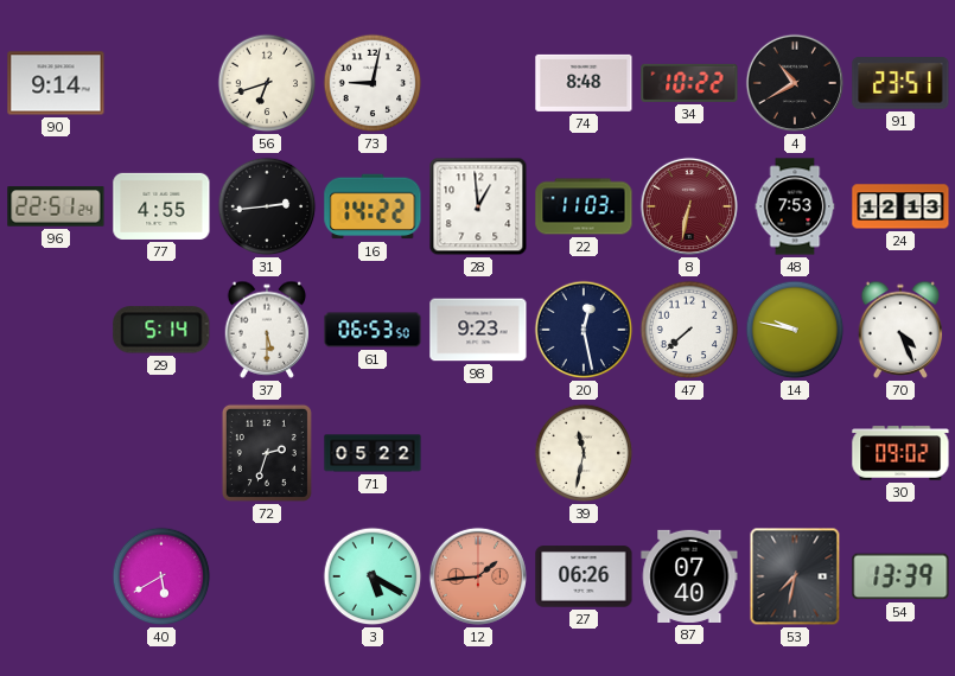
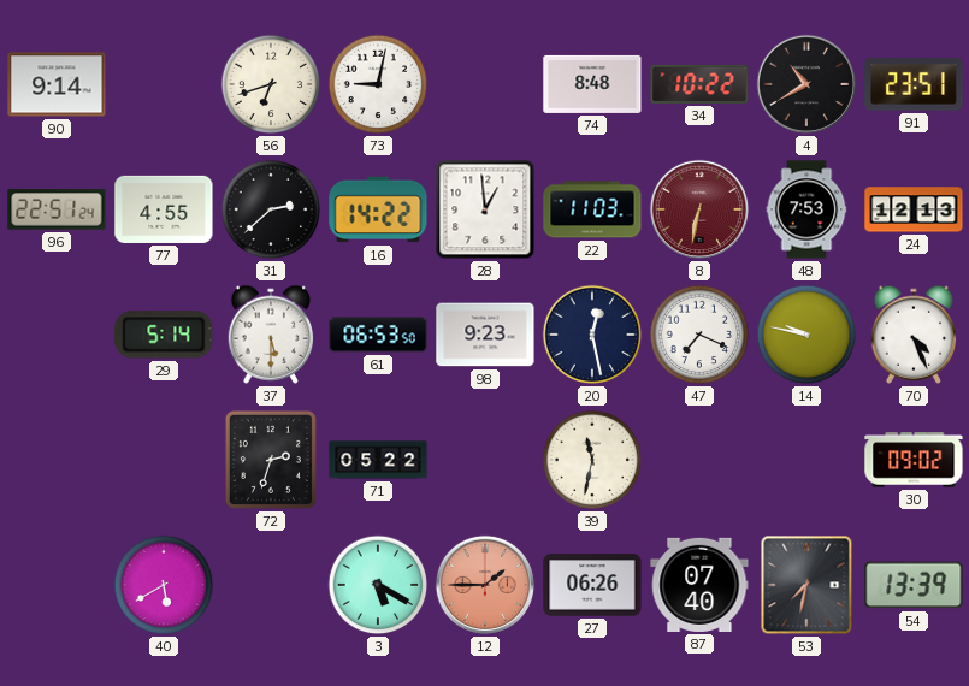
31: 2:44 -> 2:38 (271, 209)
47: 7:38 -> 7:19 (699, 335)
12: 1:44 -> 1:45 (485, 585)
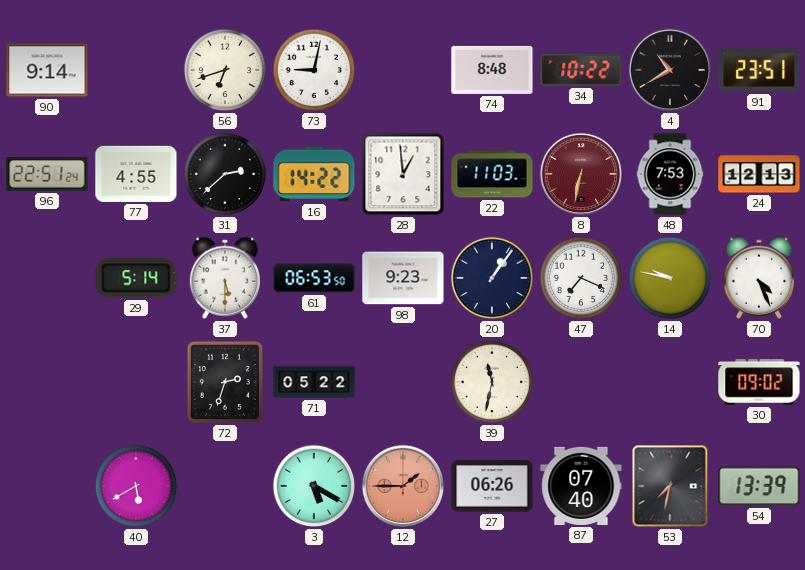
20: 12:28 -> 1:06 (492, 278)
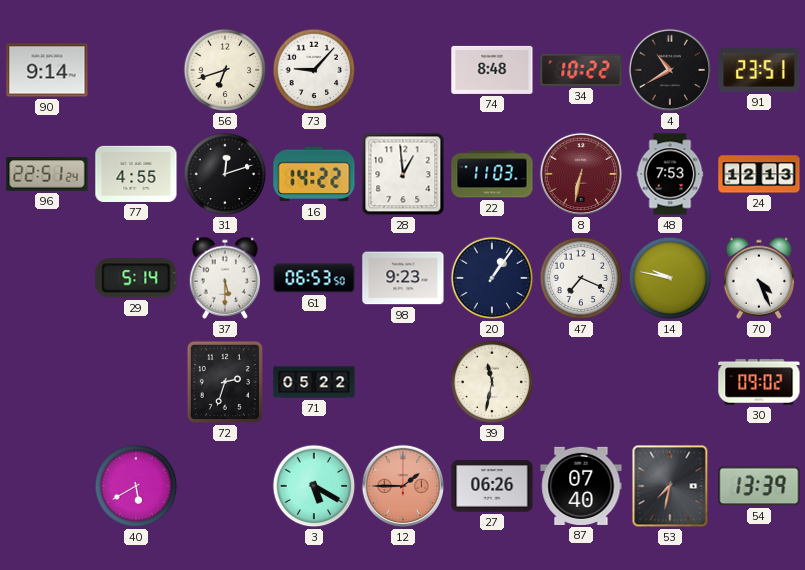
73: 9:02 -> 9:07 (314, 70)
31: 2:38 -> 12:12 (225, 174)
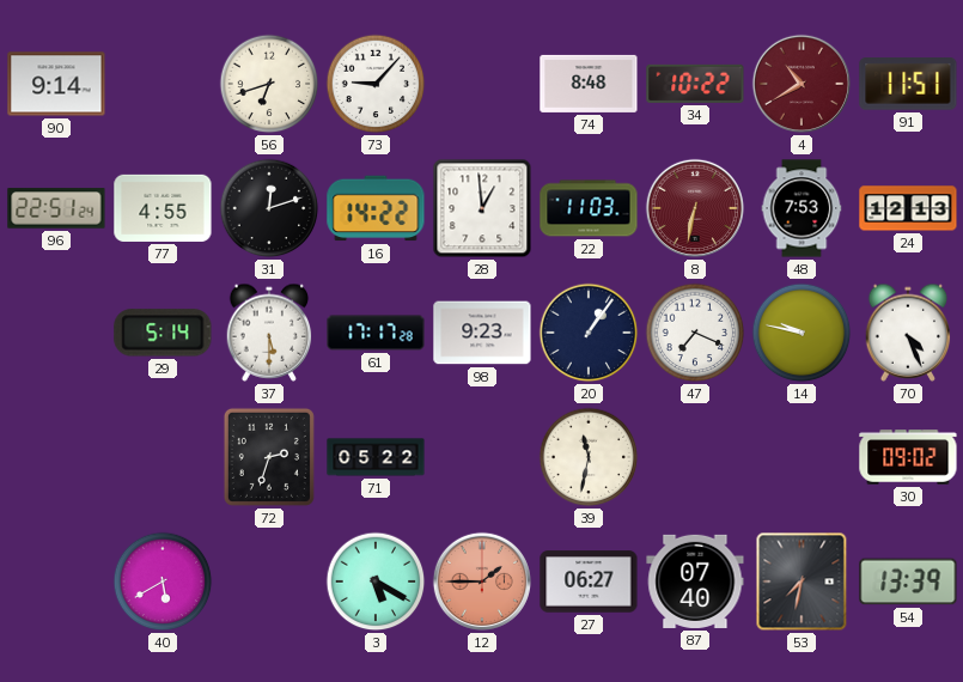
4 dial: black -> burgundy (802, 84)
91: 23:51 -> 11:51 (908, 85)
61: 06:53 -> 17:17 (376, 333)
27: 06:26 -> 06:27 (589, 581)
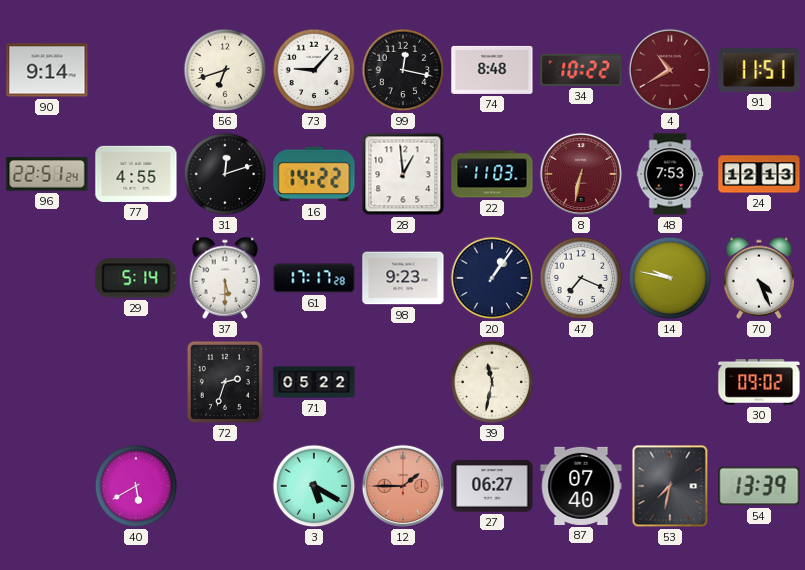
99: none -> 12:17 (403, 70)
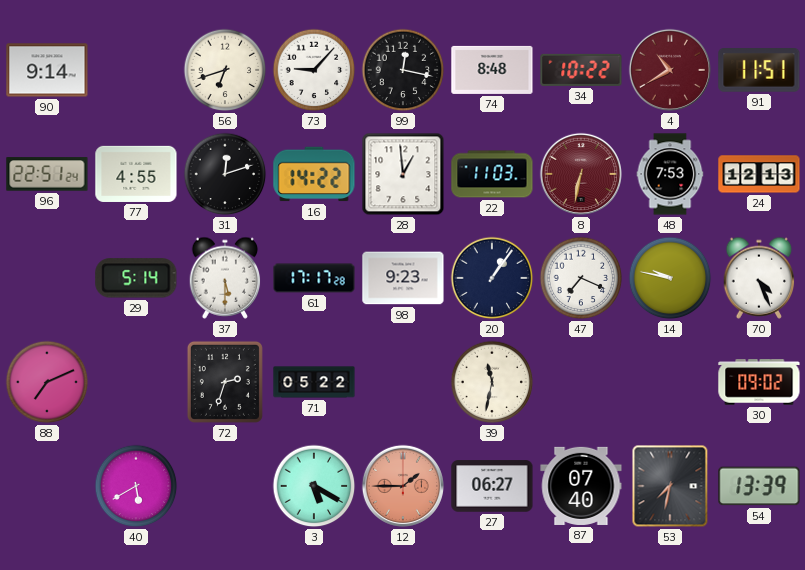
88: none -> 7:11 (47, 382)
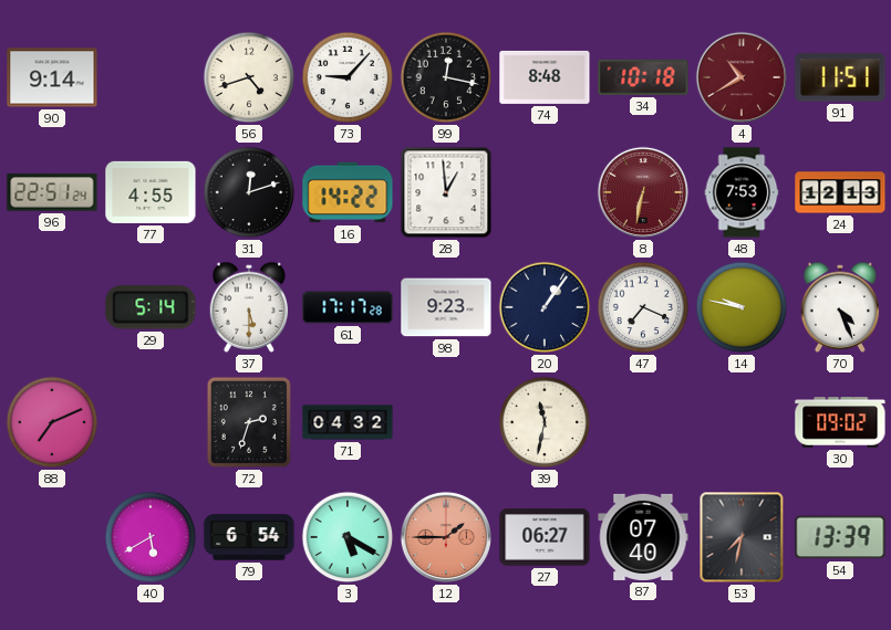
56: 6:42 -> 4:42 (249, 77)
34: 10:22 -> 10:18 (643, 77)
22: 11:03 -> none (492, 174)
71: 05:22 -> 04:32 (348, 422)
79: none -> 6:54 (249, 537)
